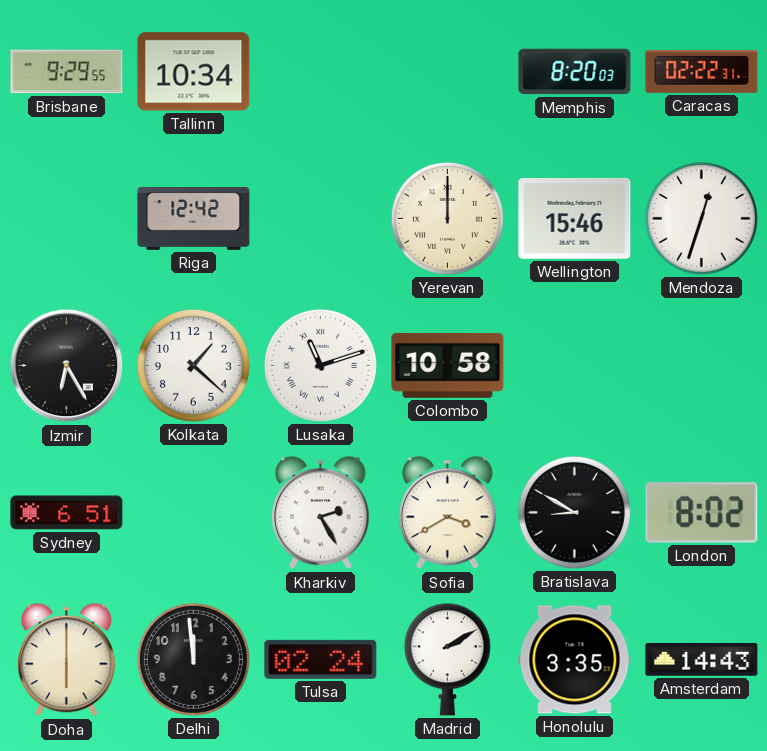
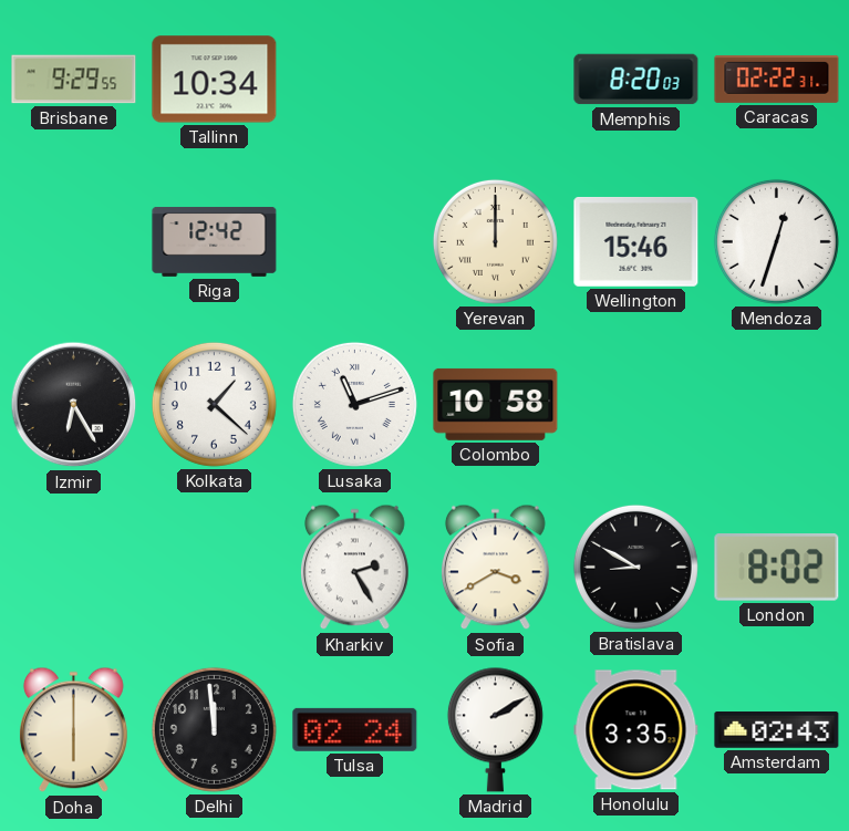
Sydney: 6:51 -> none (67, 513)
Amsterdam: 14:43 -> 02:43 (777, 730)
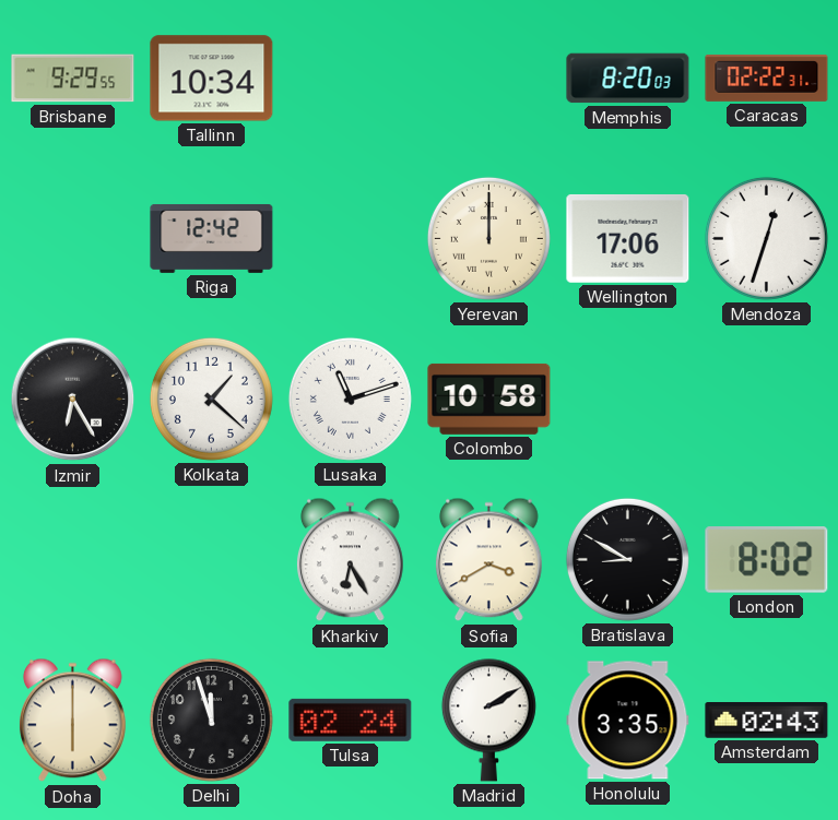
Wellington: 15:46 -> 17:06 (628, 238)
Kharkiv: 2:25 -> 6:25 (351, 560)
Delhi: 11:59 -> 11:57 (211, 720)
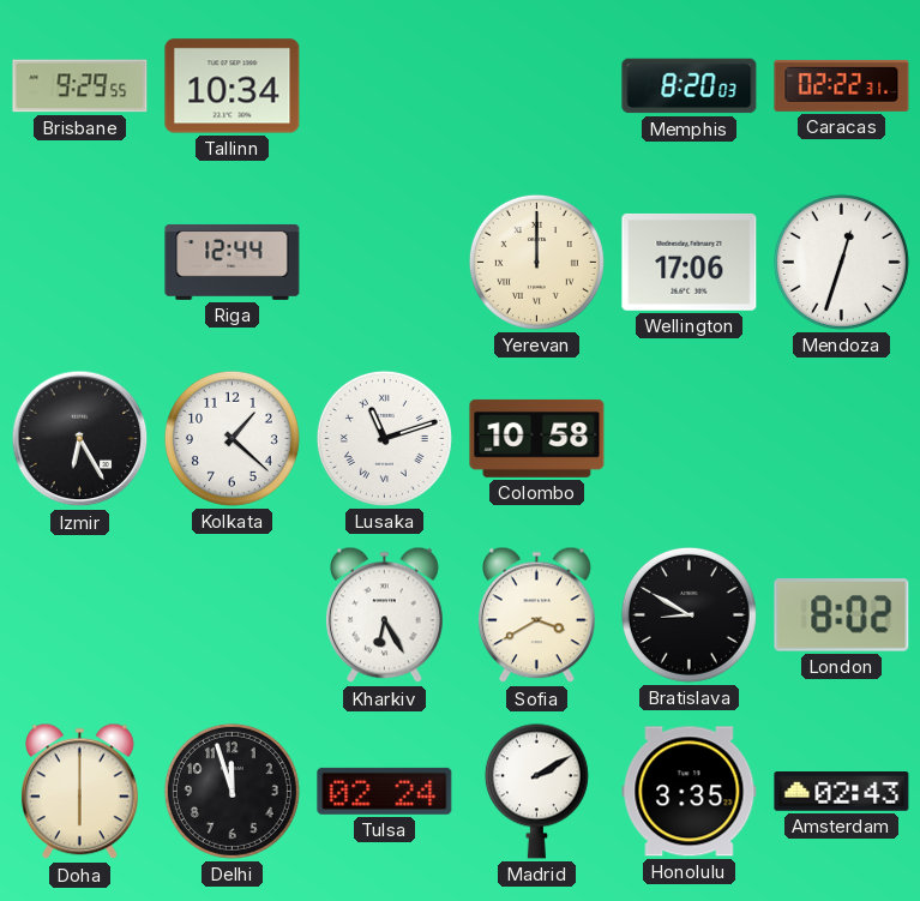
Riga: 12:42 -> 12:44 (233, 262)
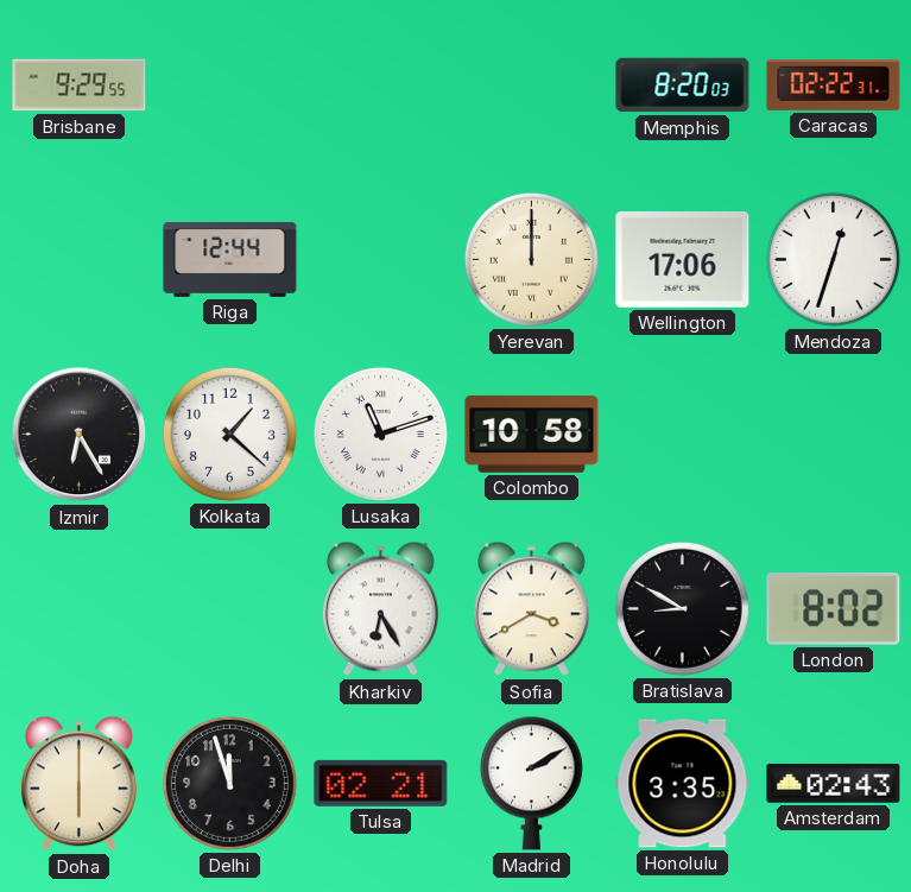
Tallinn: 10:34 -> none (233, 86)
Tulsa: 02:24 -> 02:21 (381, 783)
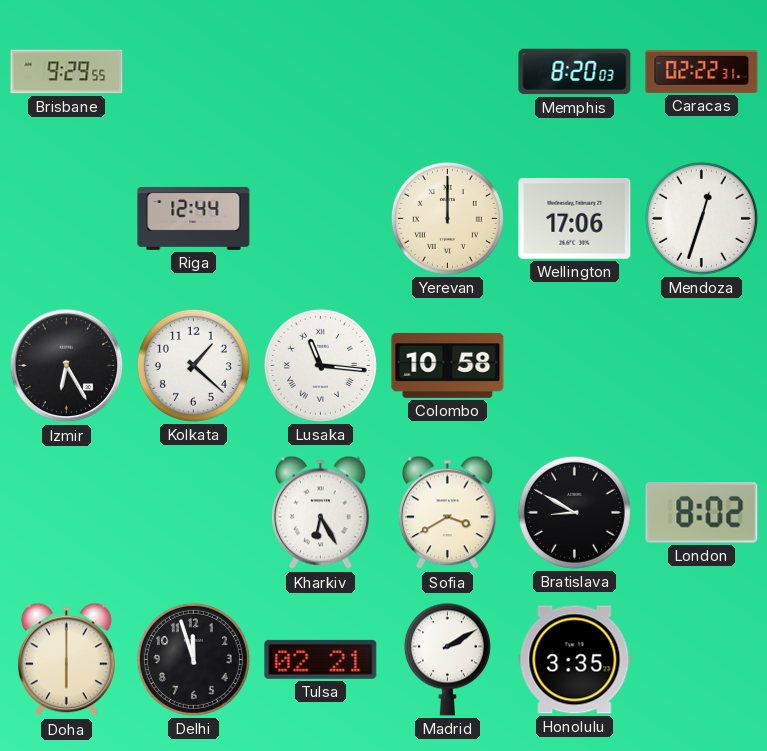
Lusaka: 11:12 -> 11:16 (320, 365)
Amsterdam: 02:43 -> none (834, 784)
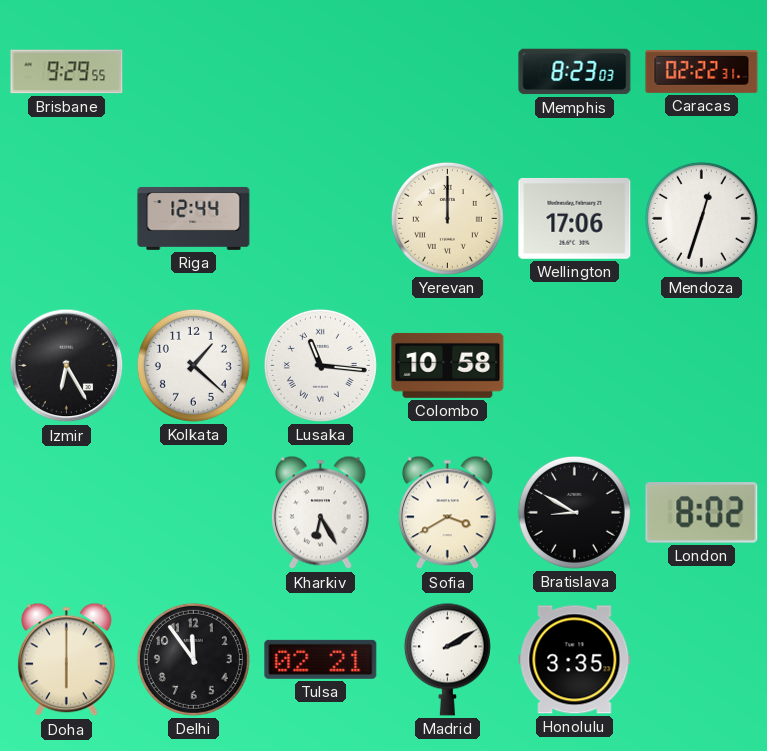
Memphis: 8:20 -> 8:23 (575, 72)
Delhi: 11:57 -> 11:54 (193, 659)
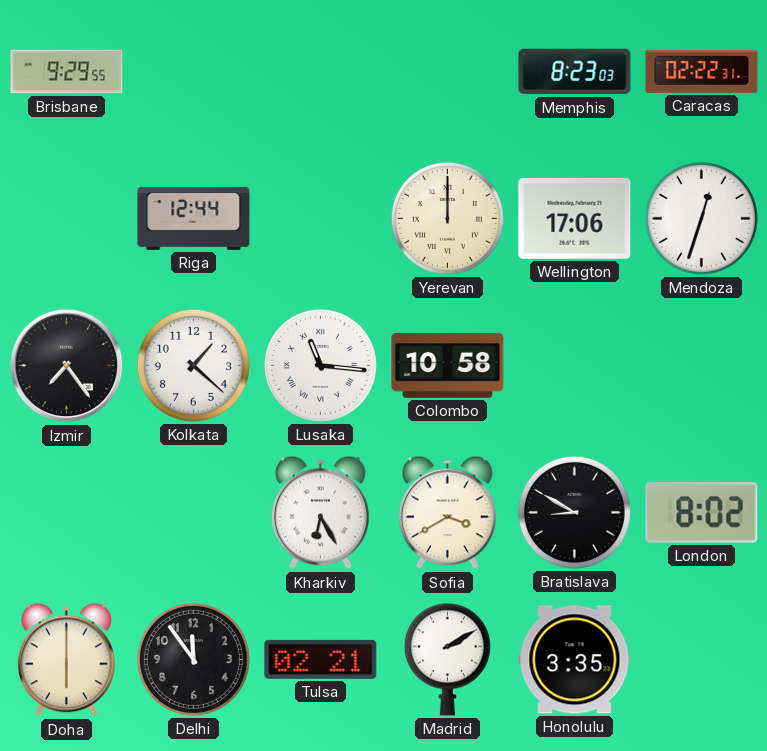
Izmir: 6:25 -> 7:24 (67, 366)
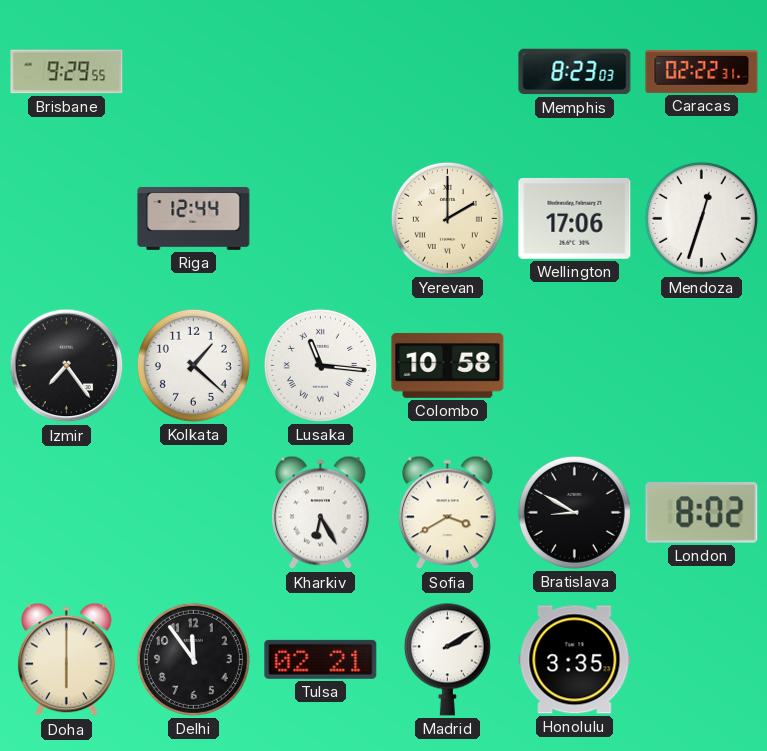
Yerevan: 12:00 -> 2:00 (447, 218)
